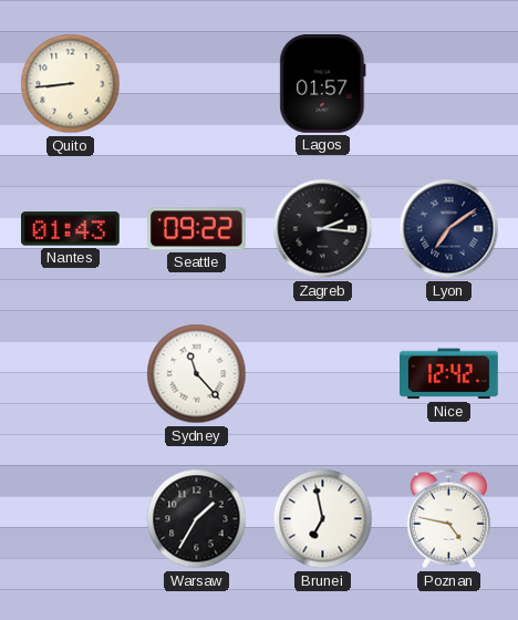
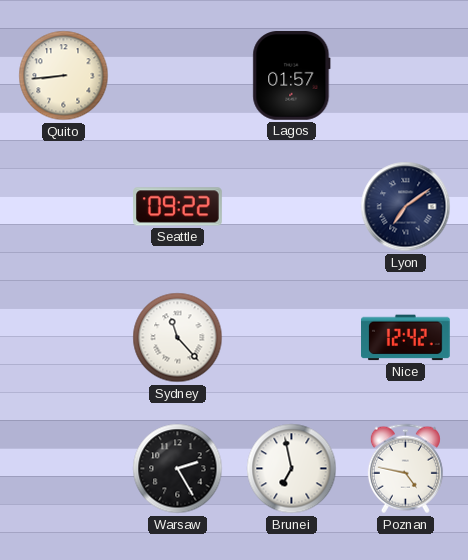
Nantes: 01:43 -> none (71, 229)
Zagreb: 2:16 -> none (323, 229)
Warsaw: 1:35 -> 2:25 (178, 469)
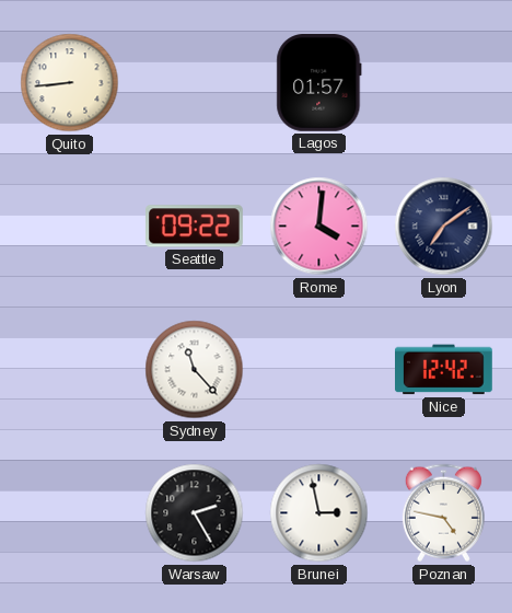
Rome: none -> 4:01 (319, 227)
Brunei: 6:58 -> 2:58 (319, 513)
